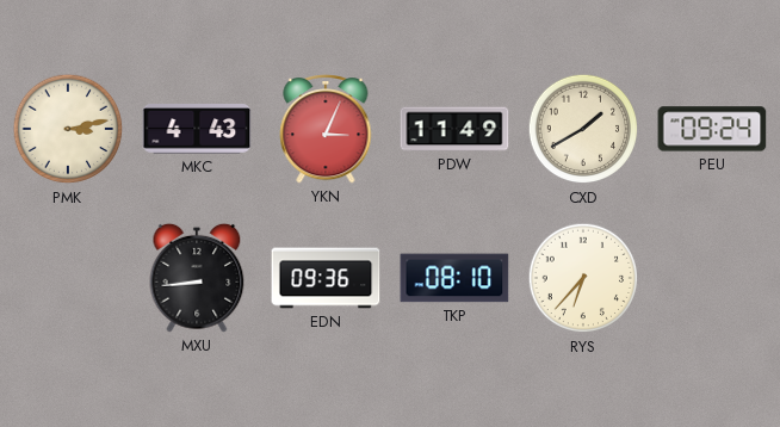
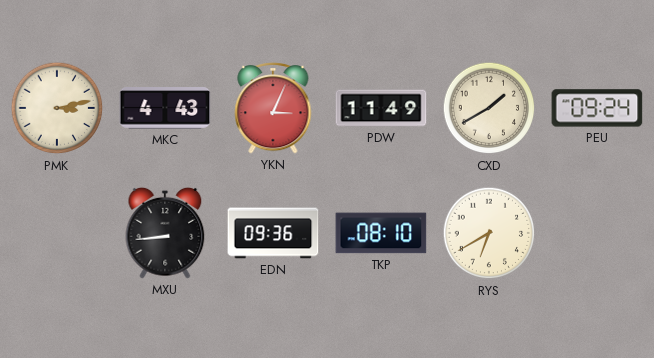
RYS: 6:37 -> 6:40 (489, 233)
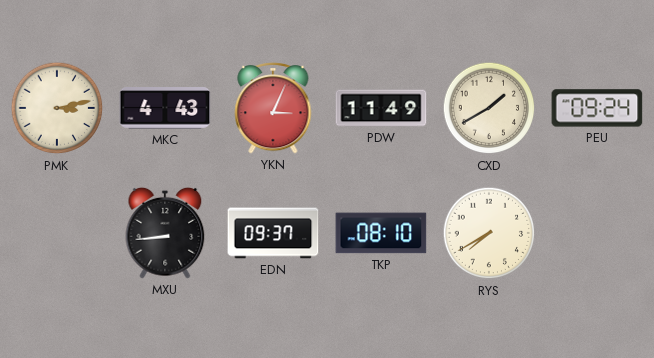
EDN: 09:36 -> 09:37 (273, 233)
RYS: 6:40 -> 7:40 (489, 233)
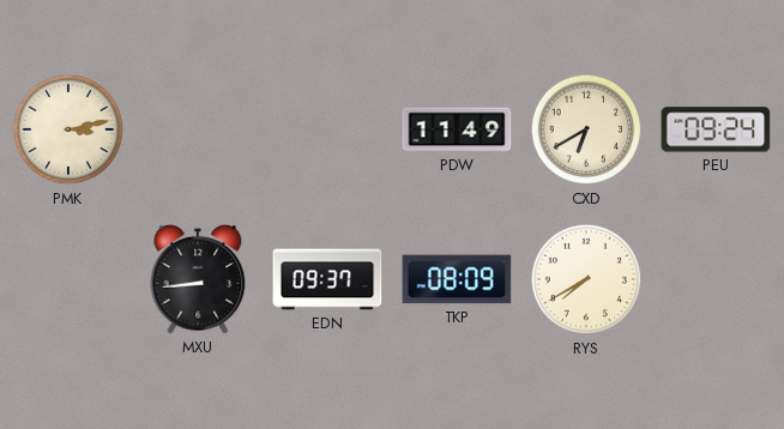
MKC: 4:43 -> none (165, 109)
YKN: 3:04 -> none (273, 108)
CXD: 1:40 -> 6:40 (586, 129)
TKP: 08:10 -> 08:09 (457, 279)
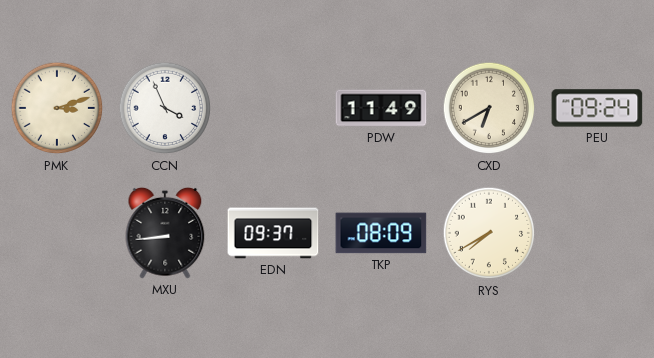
PMK: 3:13 -> 3:12 (57, 108)
CCN: none -> 3:56 (165, 108)
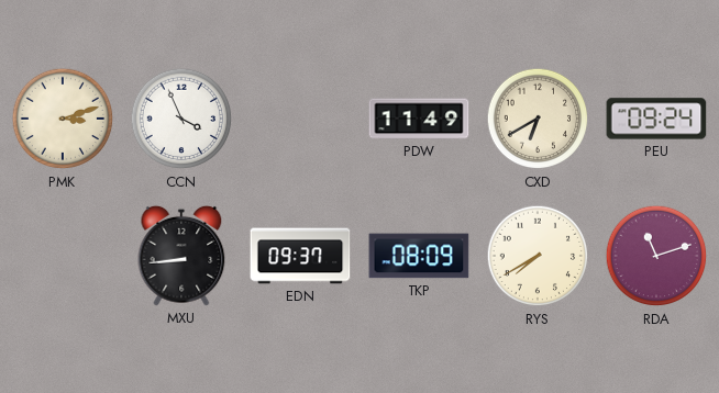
RDA: none -> 11:12 (656, 256)
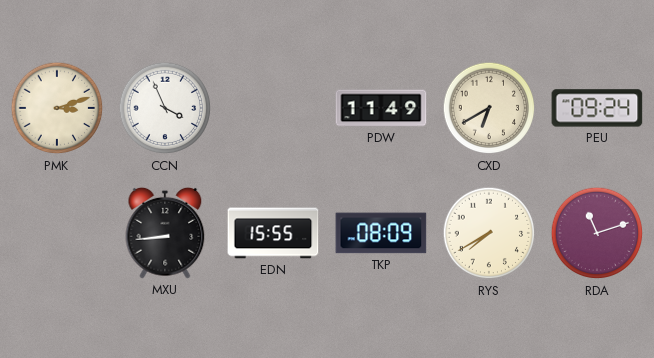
EDN: 09:37 -> 15:55 (273, 233)
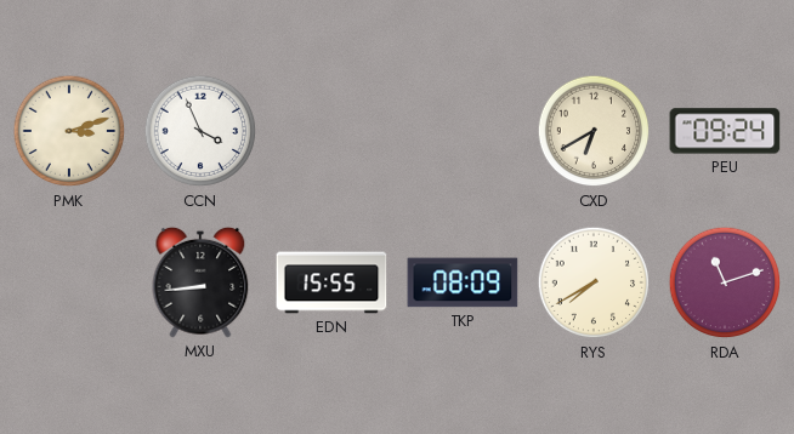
PDW: 11:49 -> none (381, 108)
